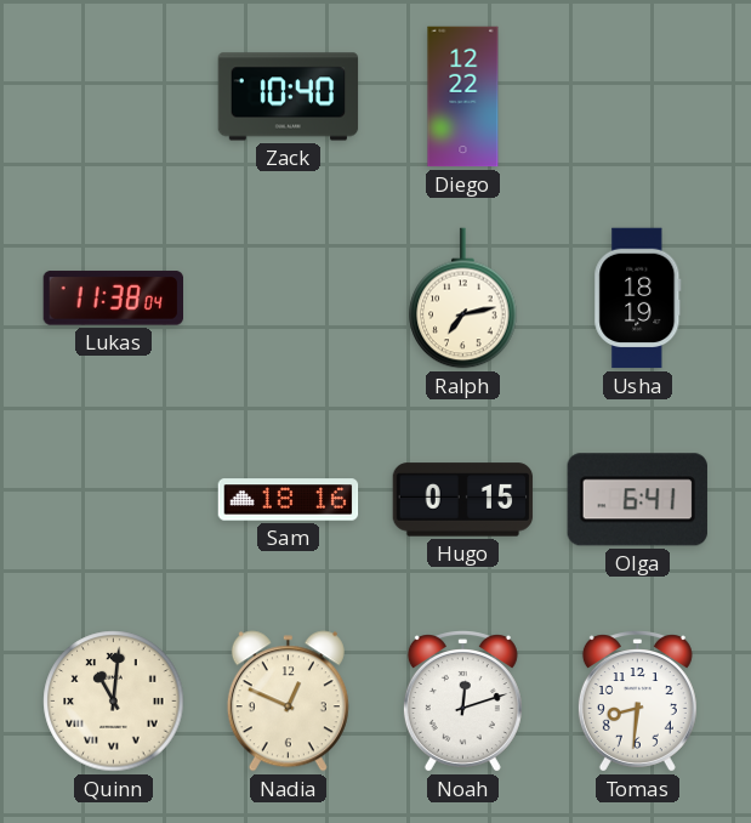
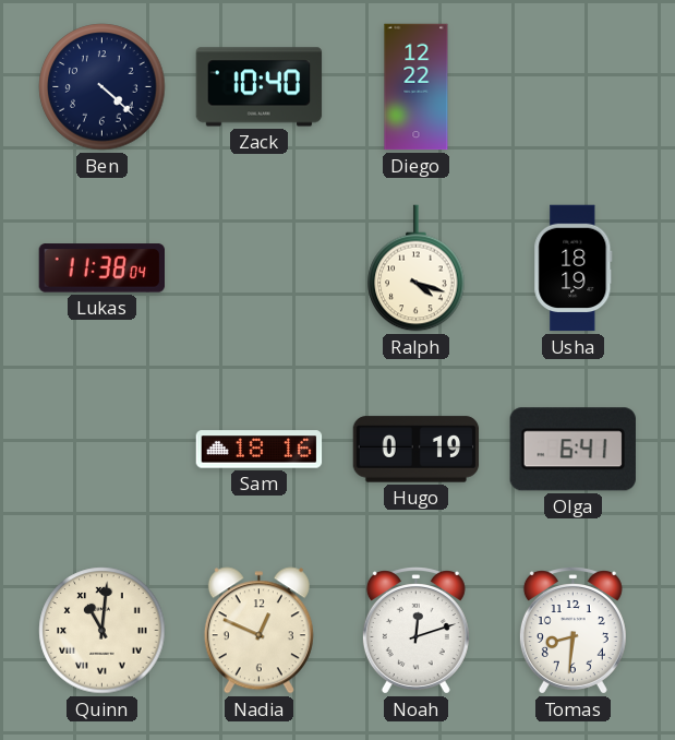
Ben: none -> 4:22 (103, 87)
Ralph: 7:13 -> 4:18 (417, 268)
Hugo: 0:15 -> 0:19 (417, 450)
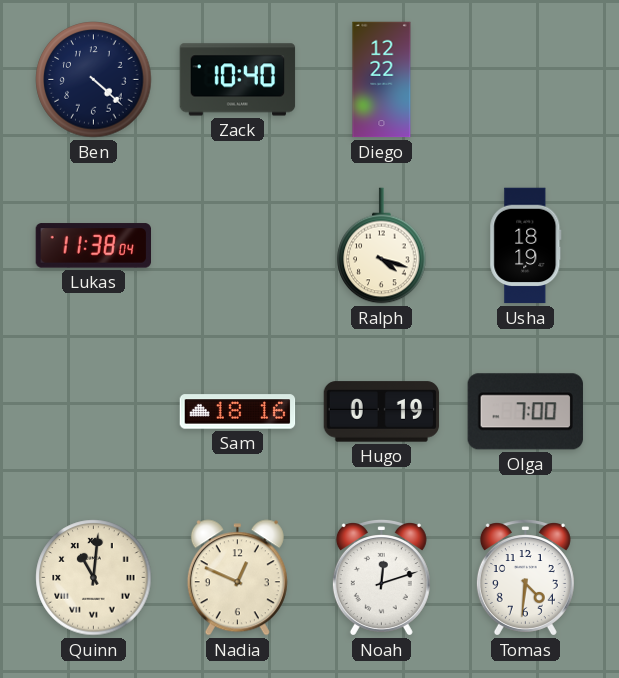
Olga: 6:41 -> 7:00 (525, 412)
Tomas: 8:31 -> 4:31 (525, 578)
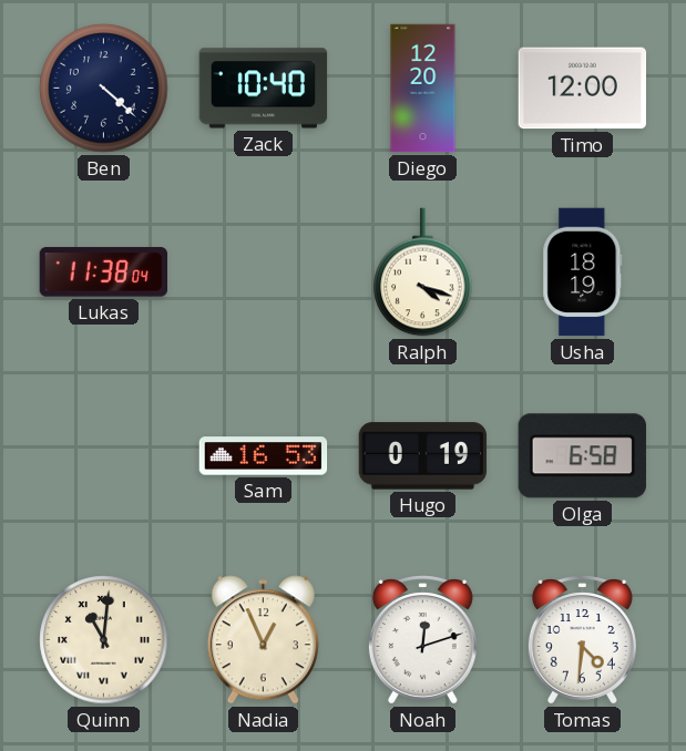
Diego: 12:22 -> 12:20 (423, 89)
Timo: none -> 12:00 (583, 89)
Sam: 18:16 -> 16:53 (264, 456)
Olga: 7:00 -> 6:58 (582, 456)
Nadia: 12:49 -> 12:56 (263, 640)
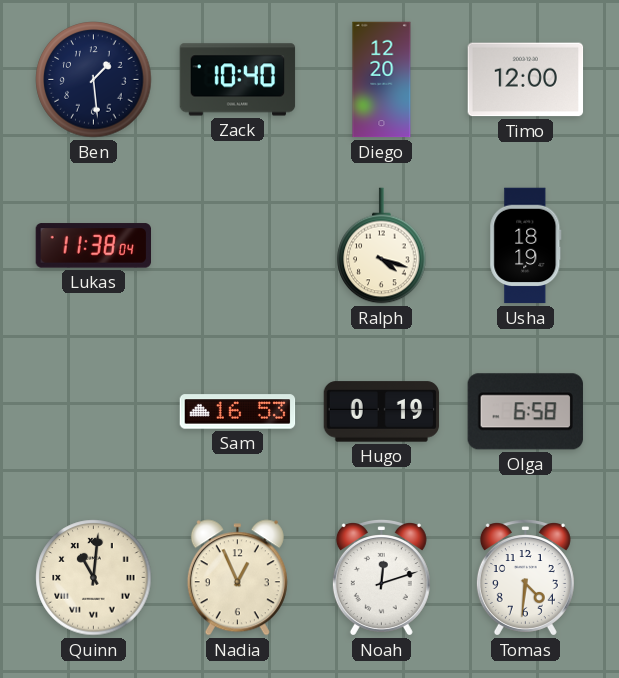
Ben: 4:22 -> 1:29 (94, 80)
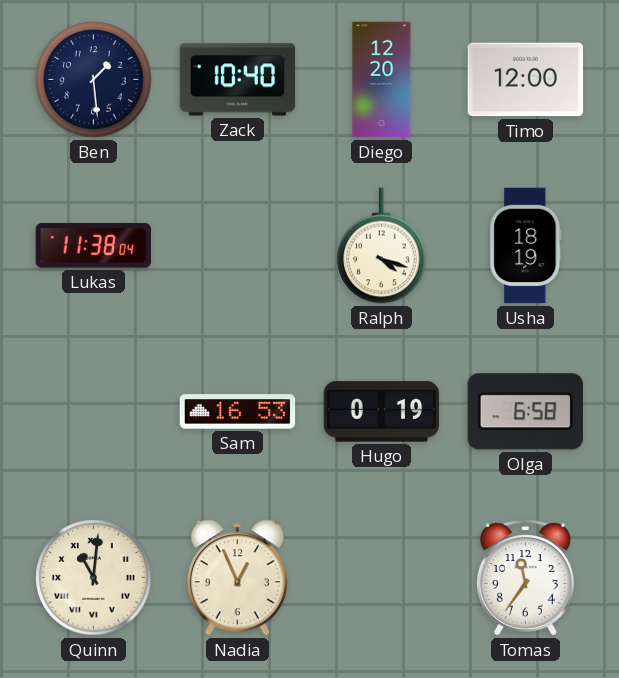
Noah: 12:12 -> none (381, 578)
Tomas: 4:31 -> 11:36 (525, 578)
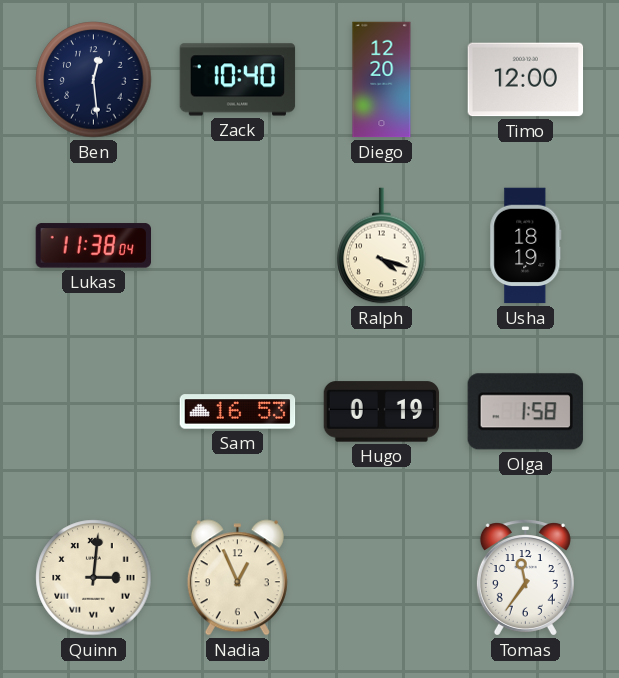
Ben: 1:29 -> 12:29 (94, 80)
Olga: 6:58 -> 1:58 (525, 412)
Quinn: 11:01 -> 3:01 (94, 578)
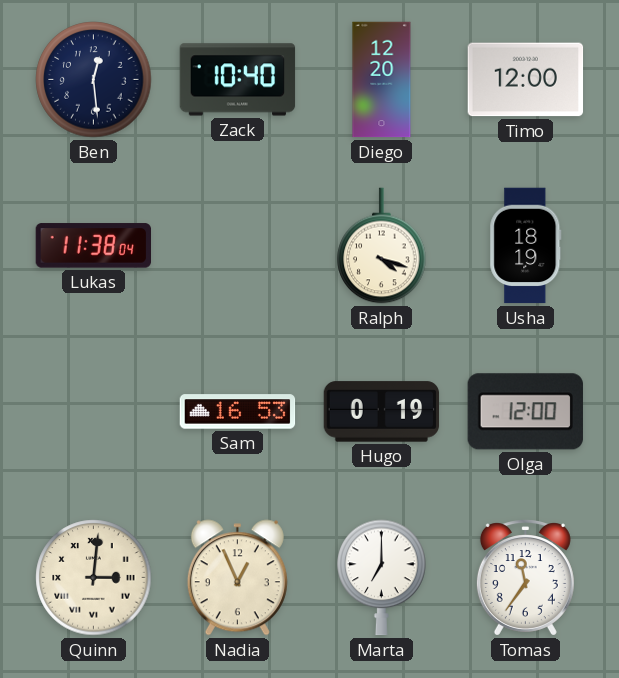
Olga: 1:58 -> 12:00 (525, 412)
Marta: none -> 7:00 (382, 578)
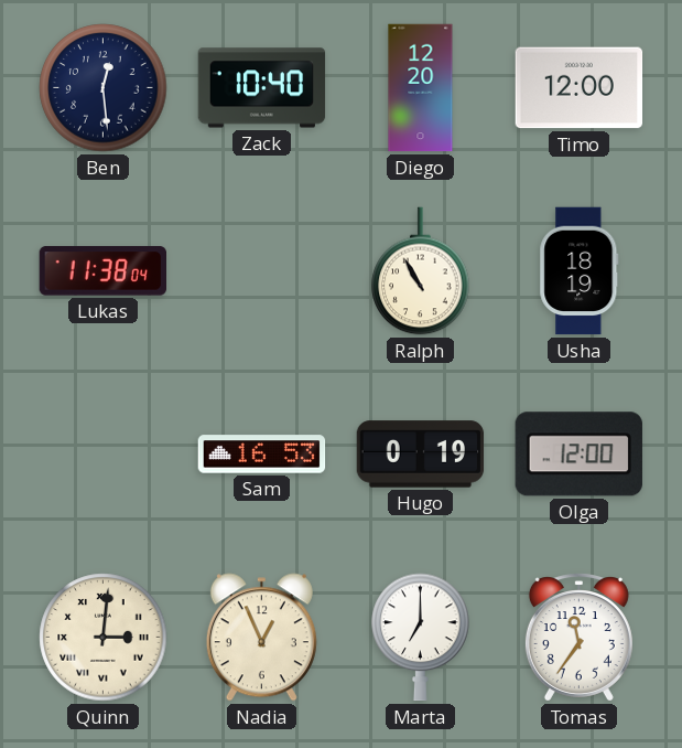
Ralph: 4:18 -> 10:55 (421, 271)
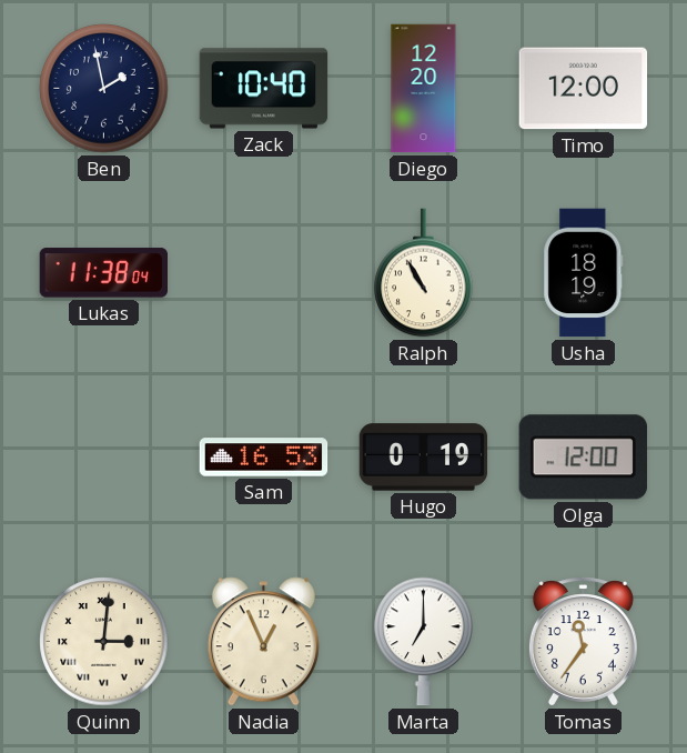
Ben: 12:29 -> 1:58 (104, 89)
